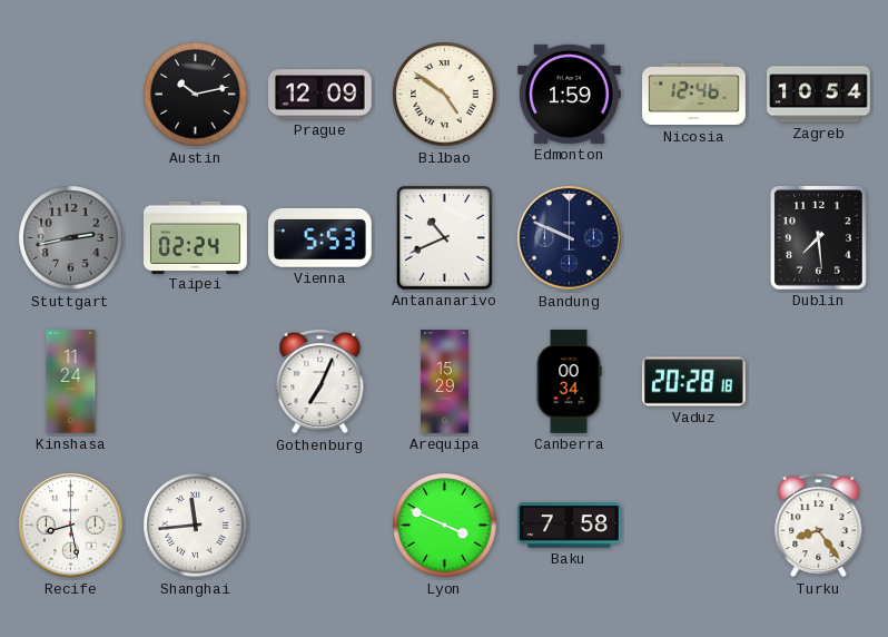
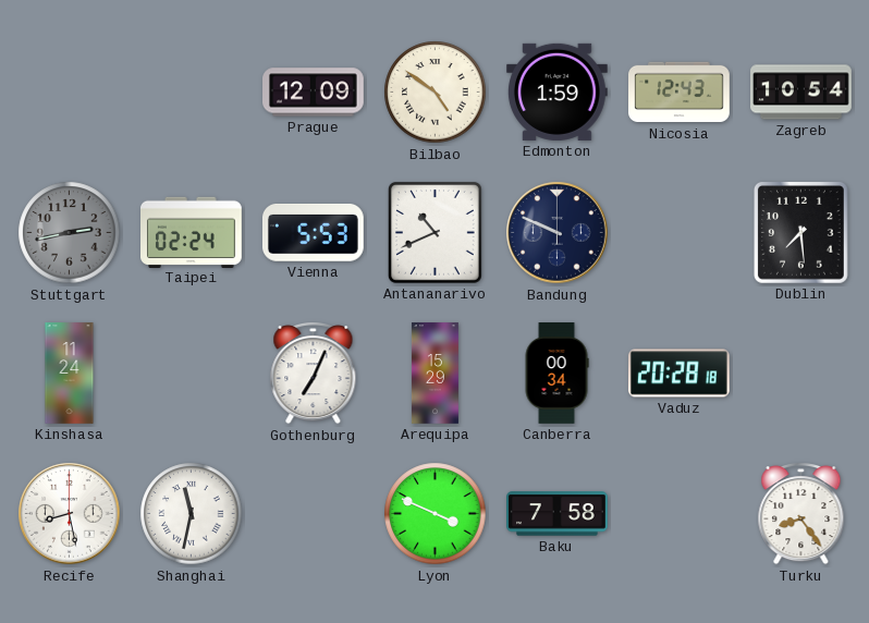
Austin: 10:13 -> none (196, 95)
Nicosia: 12:46 -> 12:43 (680, 93)
Shanghai: 11:44 -> 11:32 (192, 514)
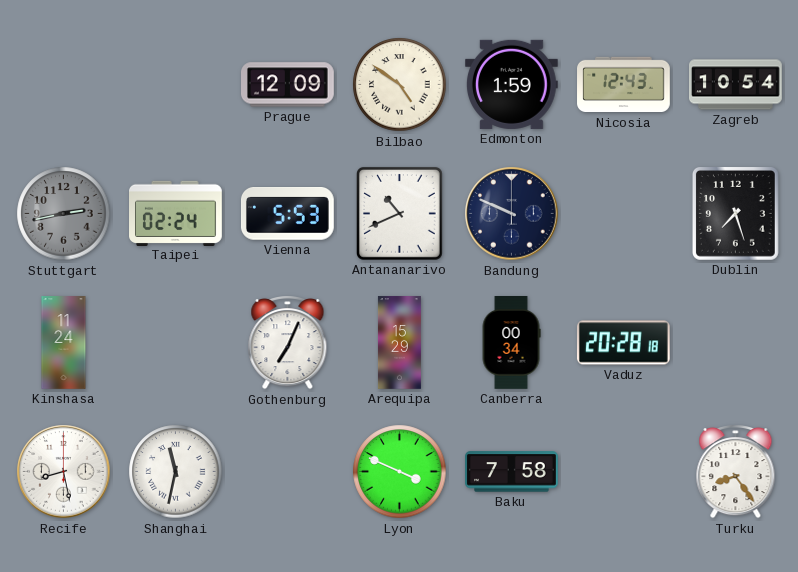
Dublin: 7:29 -> 7:27 (735, 214)
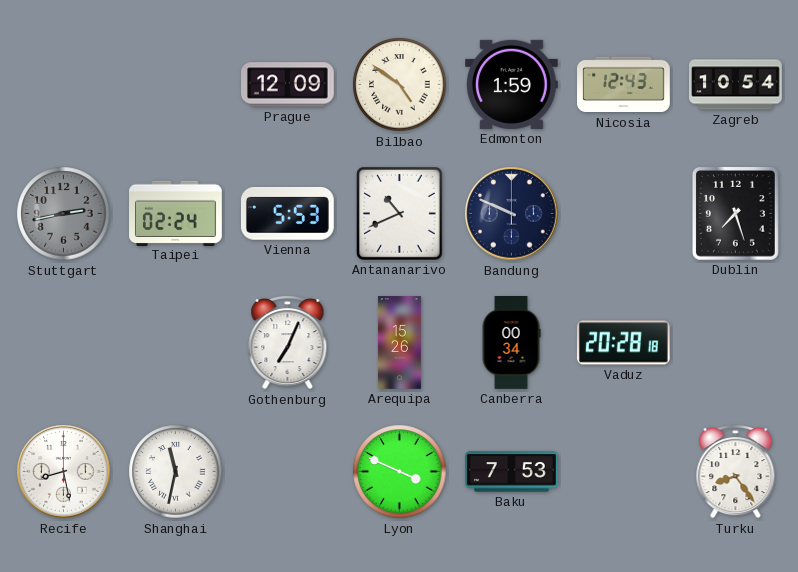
Kinshasa: 11:24 -> none (64, 343)
Arequipa: 15:29 -> 15:26 (399, 343)
Baku: 7:58 -> 7:53 (512, 472)
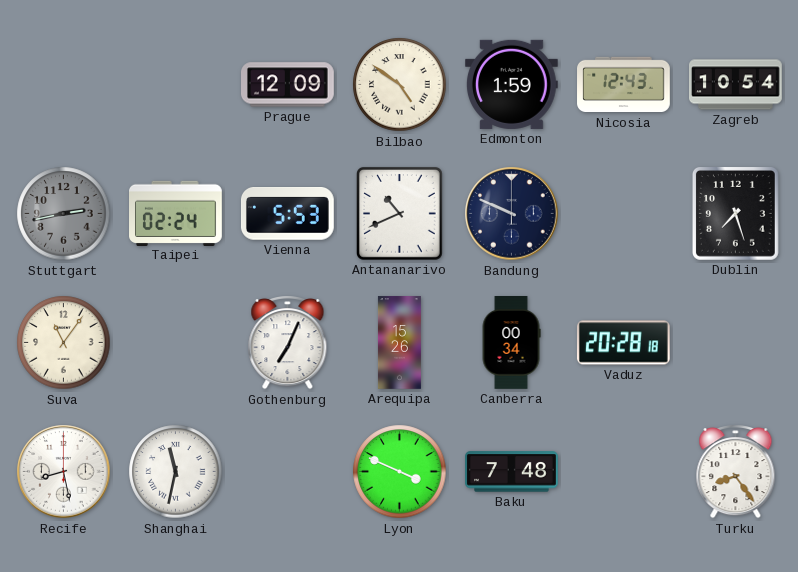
Suva: none -> 11:06 (64, 343)
Baku: 7:53 -> 7:48 (512, 472)
